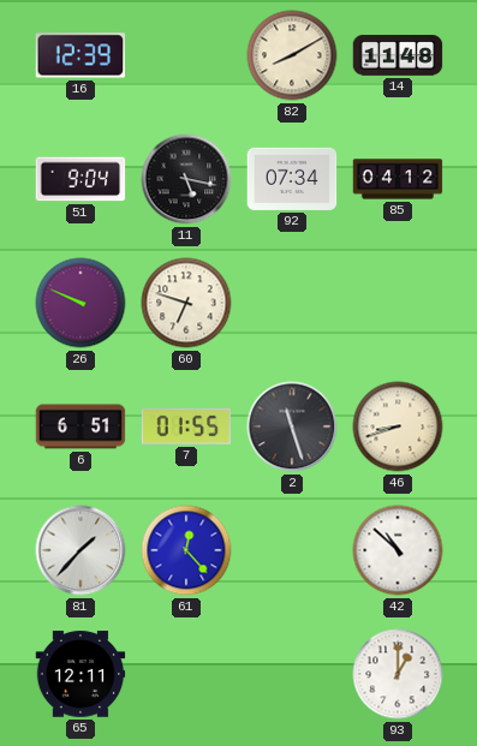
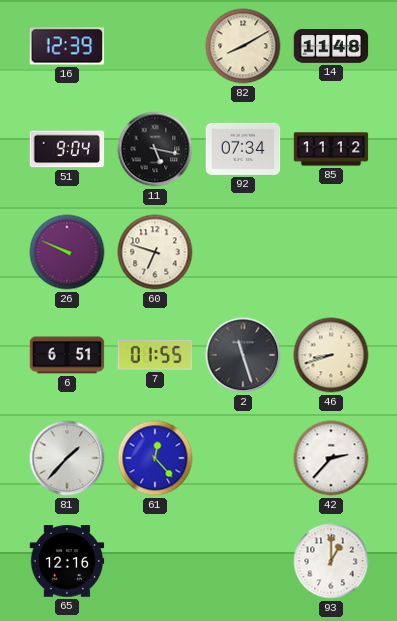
85: 04:12 -> 11:12 (331, 149)
42: 10:52 -> 2:37 (331, 458)
65: 12:11 -> 12:16 (67, 561)
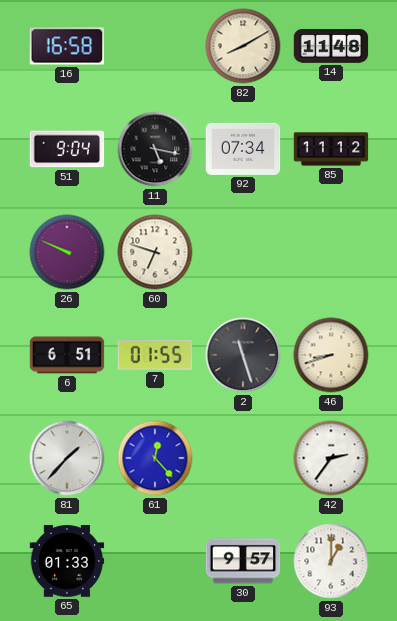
16: 12:39 -> 16:58 (67, 46)
42: 2:37 -> 2:36 (331, 458)
65: 12:16 -> 01:33 (67, 561)
30: none -> 9:57 (243, 561)
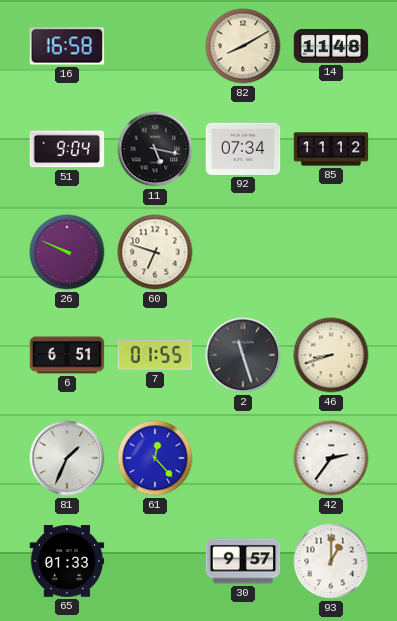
81: 1:37 -> 1:34 (67, 458)
